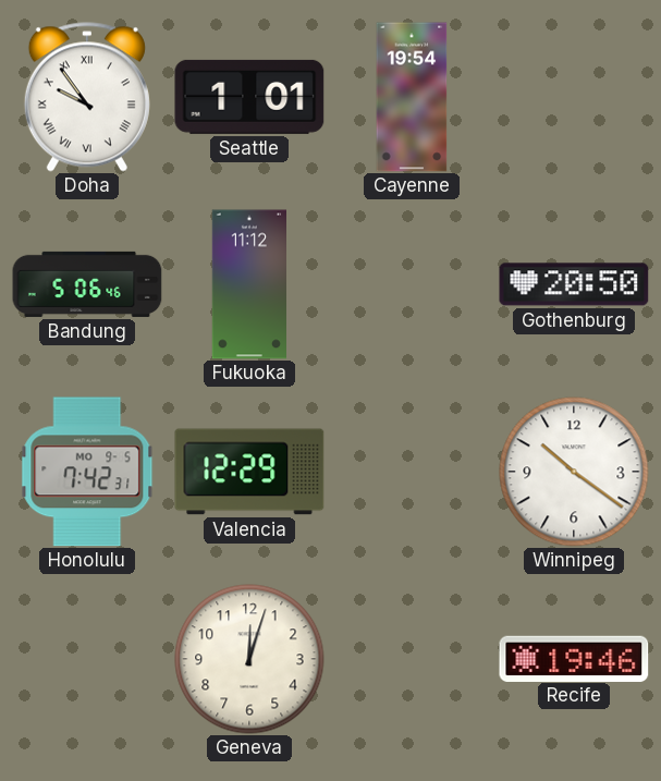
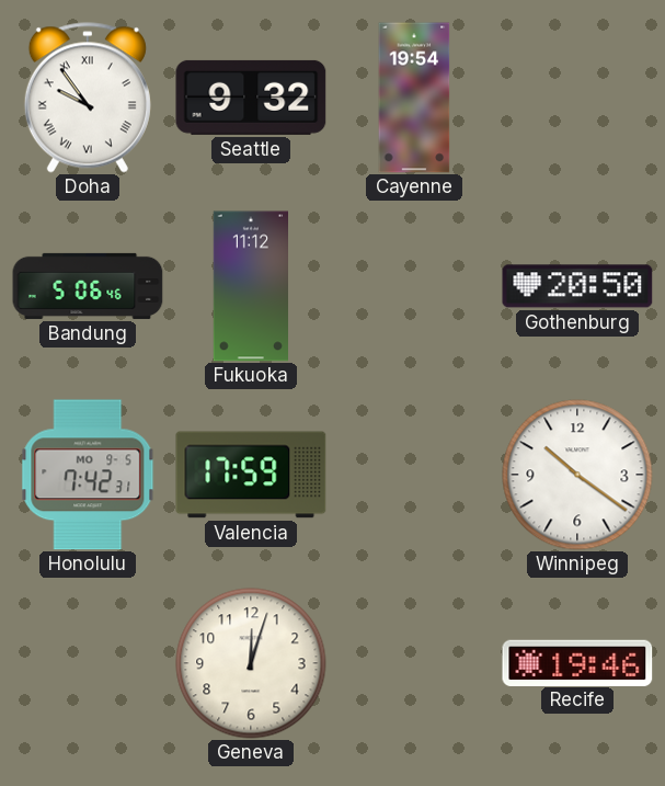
Seattle: 1:01 -> 9:32 (251, 98)
Valencia: 12:29 -> 17:59 (251, 475)
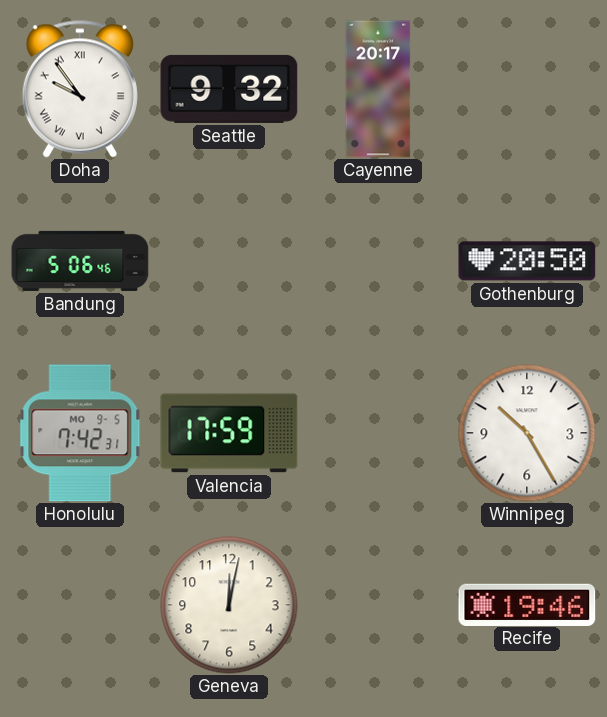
Cayenne: 19:54 -> 20:17 (378, 89)
Fukuoka: 11:12 -> none (250, 286)
Winnipeg: 10:21 -> 10:25 (527, 433)
Geneva: 12:03 -> 12:02 (229, 605)
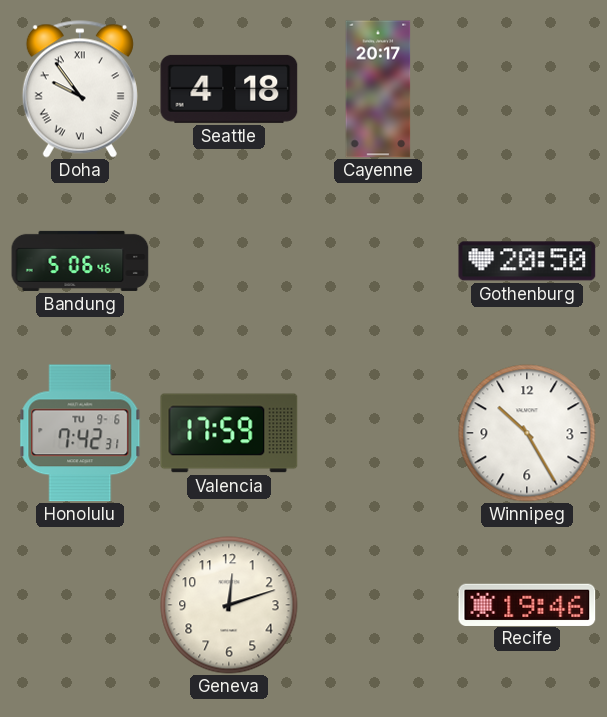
Seattle: 9:32 -> 4:18 (229, 89)
Honolulu date: MO 9-5 -> TU 9-6 (80, 433)
Geneva: 12:02 -> 12:12 (229, 605)
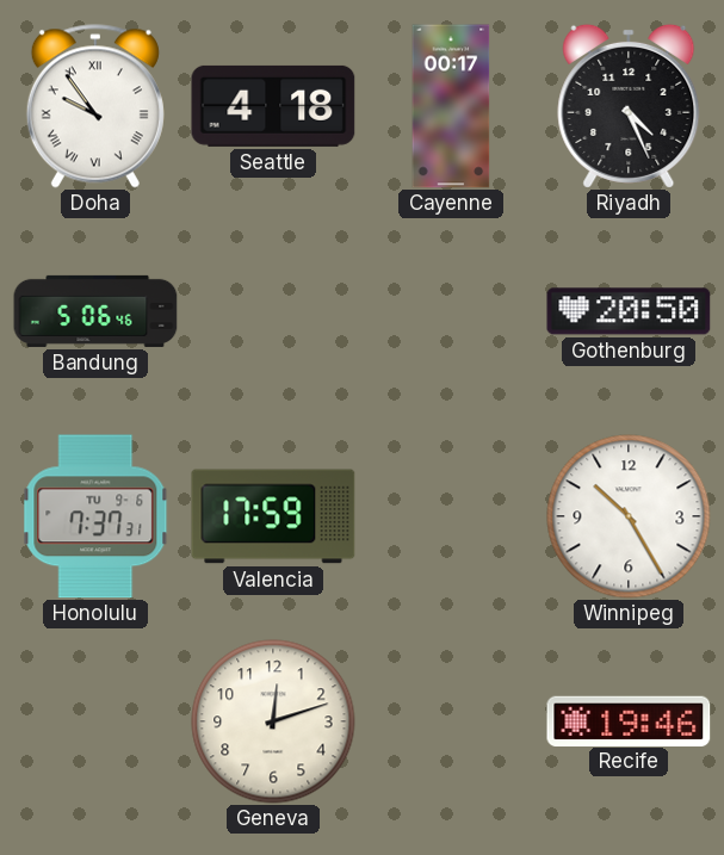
Cayenne: 20:17 -> 00:17 (451, 106)
Riyadh: none -> 4:26 (629, 106)
Honolulu: 7:42 -> 7:37 (95, 516)
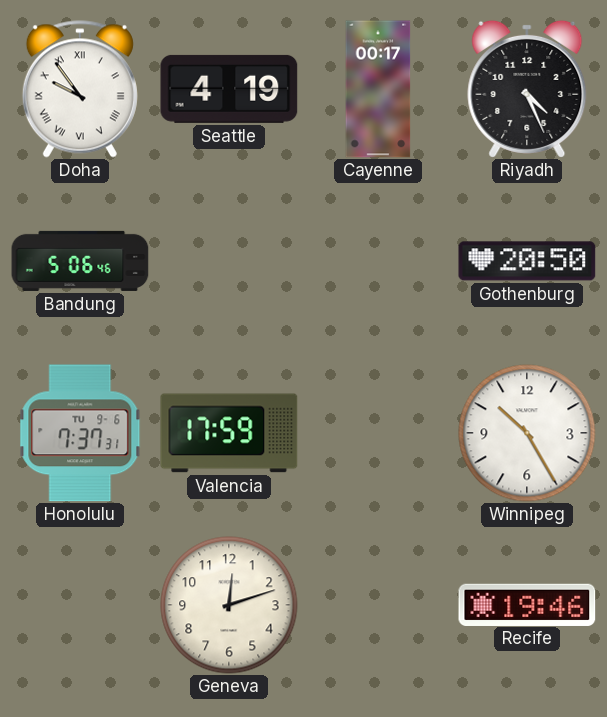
Seattle: 4:18 -> 4:19 (229, 89)
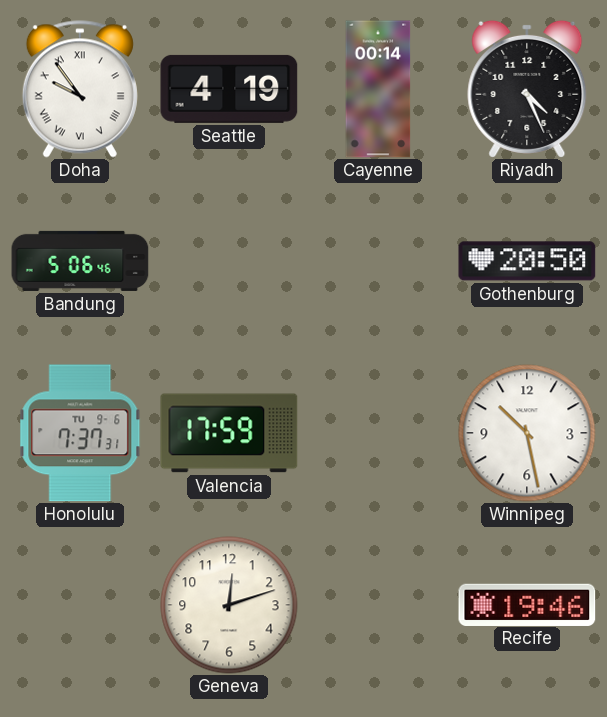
Cayenne: 00:17 -> 00:14 (378, 89)
Winnipeg: 10:25 -> 10:28 (527, 433)
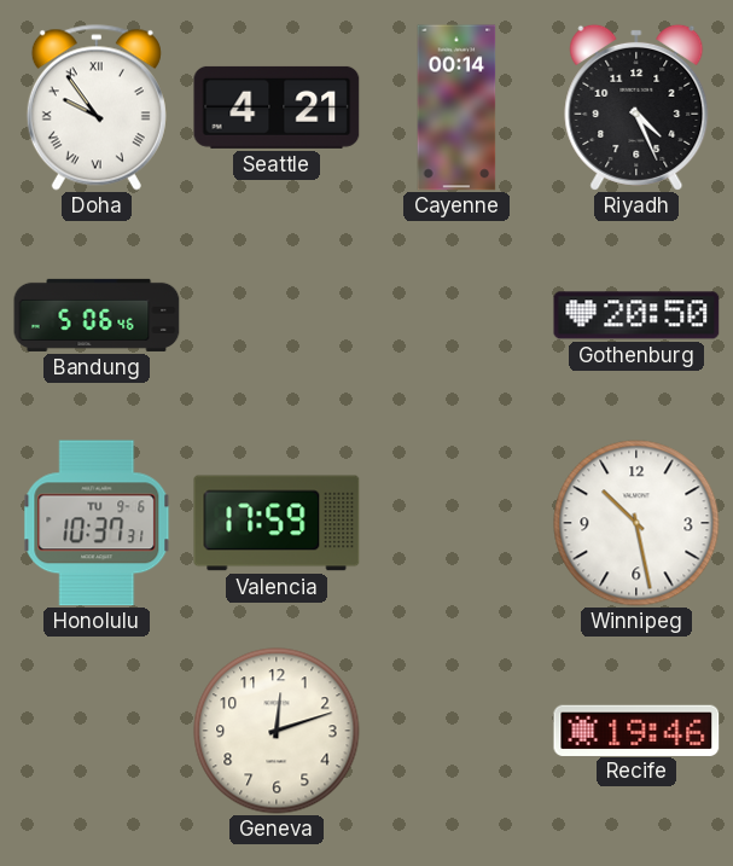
Seattle: 4:19 -> 4:21 (277, 107)
Honolulu: 7:37 -> 10:37 (97, 523)
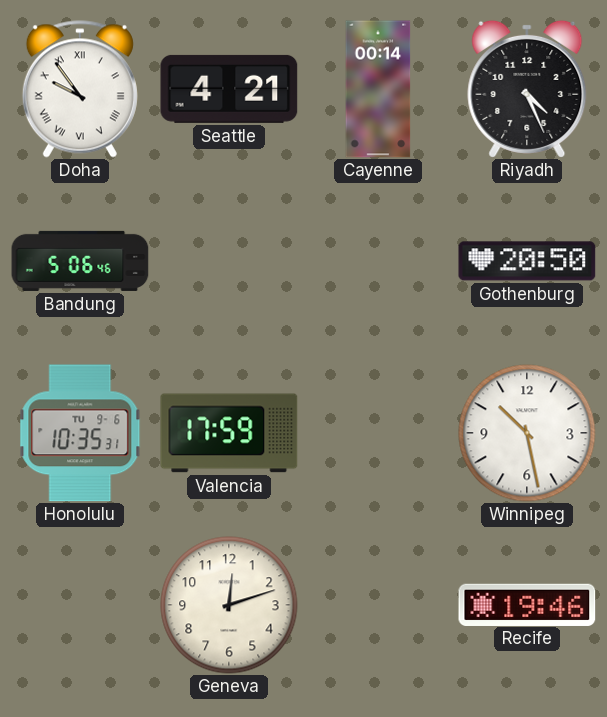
Honolulu: 10:37 -> 10:35 (80, 433)
